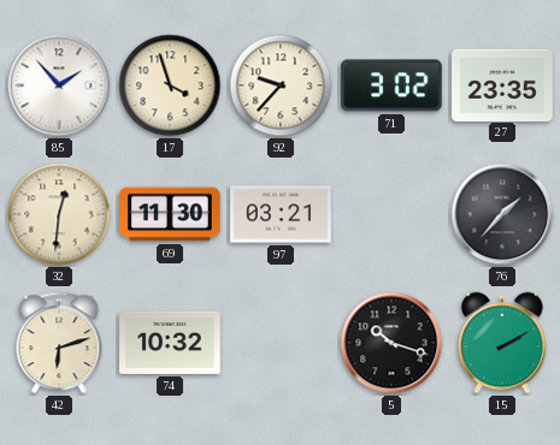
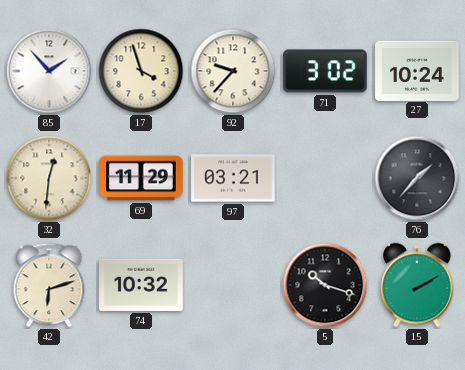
27: 23:35 -> 10:24 (417, 70)
69: 11:30 -> 11:29 (141, 178)
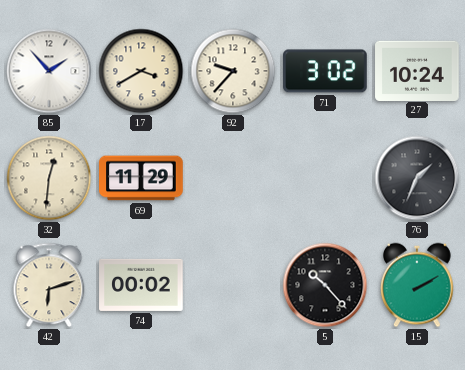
17: 3:57 -> 3:40 (141, 71)
97: 03:21 -> none (233, 178)
76: 1:37 -> 1:34 (417, 178)
74: 10:32 -> 00:02 (141, 285)
5: 10:18 -> 10:23 (325, 285)
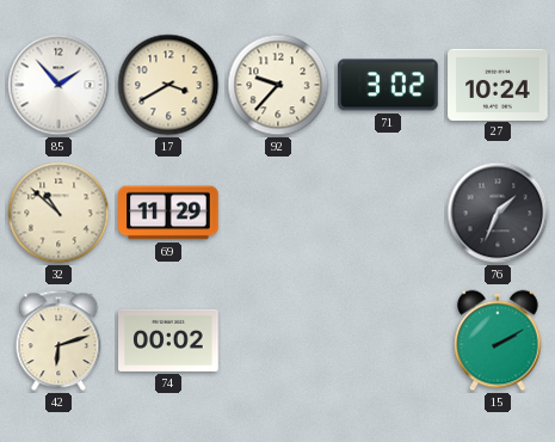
32: 12:31 -> 10:52 (58, 213)
5: 10:23 -> none (325, 285)
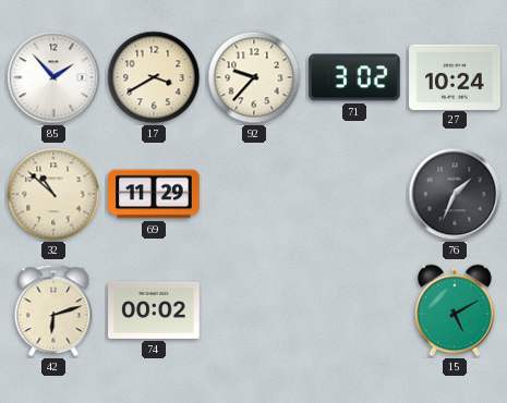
15: 2:10 -> 5:10 (456, 310)
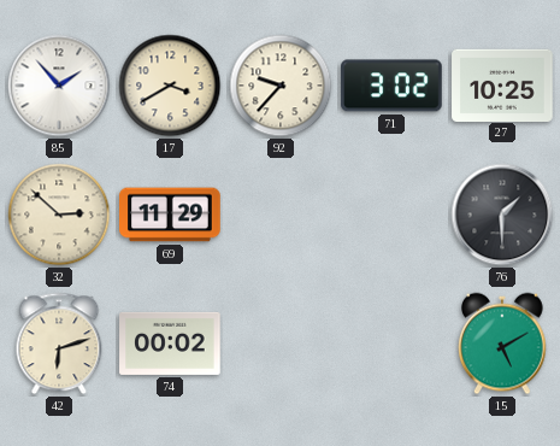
27: 10:24 -> 10:25 (502, 84)
32: 10:52 -> 2:52 (59, 215)
76: 1:34 -> 1:30 (502, 215)
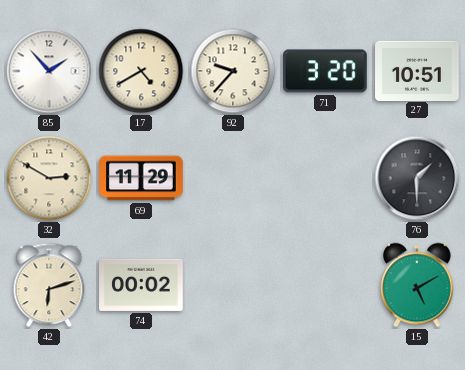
17: 3:40 -> 4:40 (141, 71)
71: 3:02 -> 3:20 (325, 71)
27: 10:25 -> 10:51 (417, 70)
32: 2:52 -> 2:50 (49, 178)
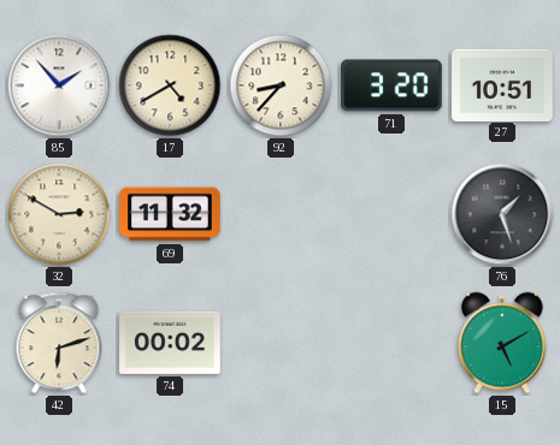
92: 9:37 -> 8:37 (281, 85)
69: 11:29 -> 11:32 (170, 214)
76: 1:30 -> 1:27 (502, 214)
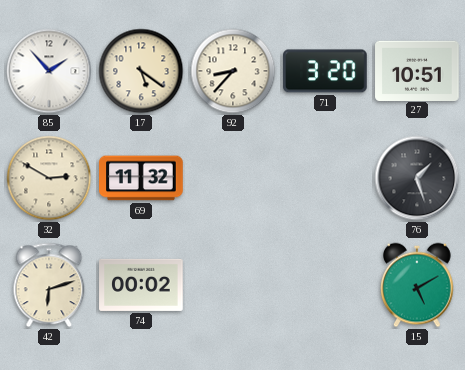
17: 4:40 -> 5:21 (141, 71)
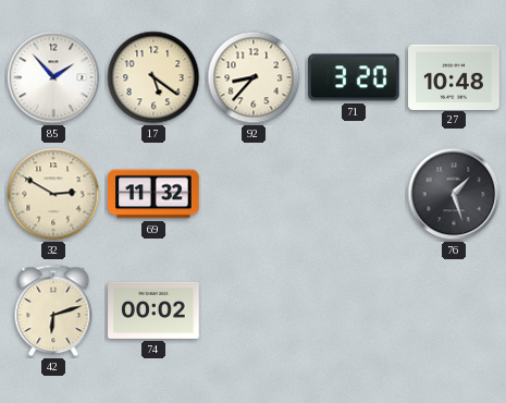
27: 10:51 -> 10:48 (454, 76)
15: 5:10 -> none (418, 285)
